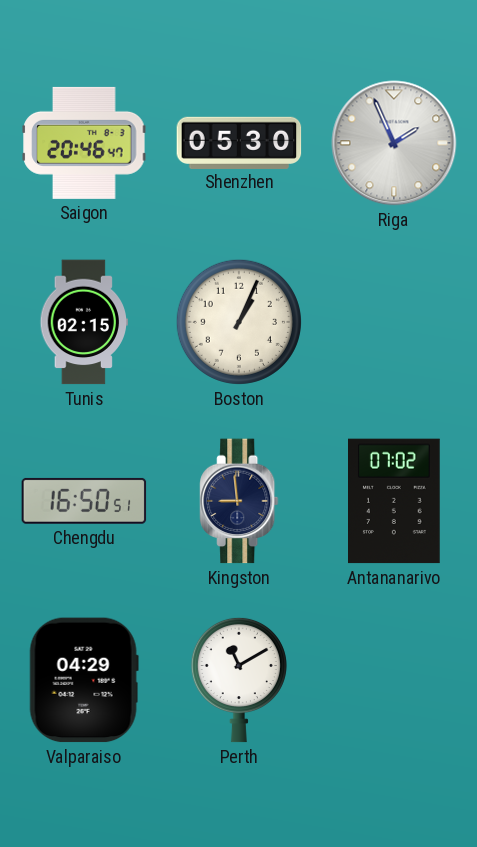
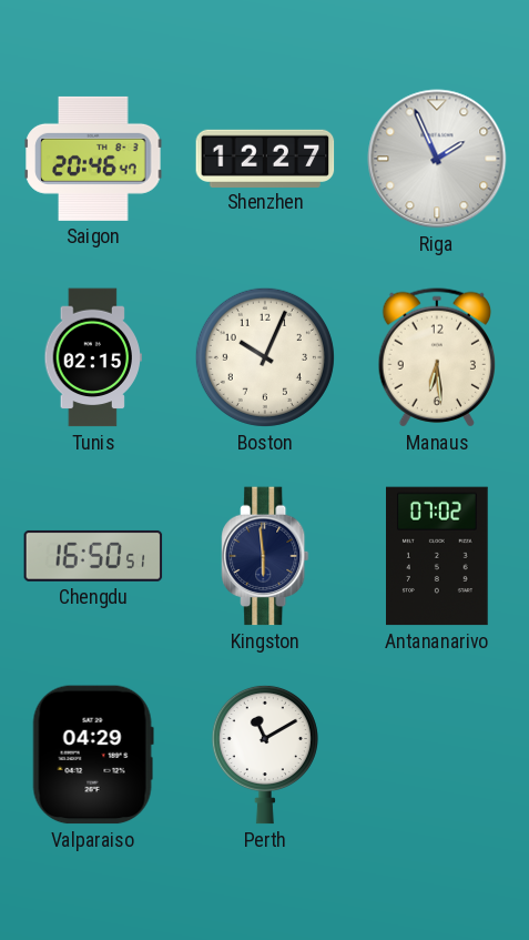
Shenzhen: 05:30 -> 12:27 (265, 158)
Boston: 1:04 -> 10:04 (265, 357)
Manaus: none -> 6:29 (436, 357)
Kingston: 8:59 -> 5:59 (265, 556)
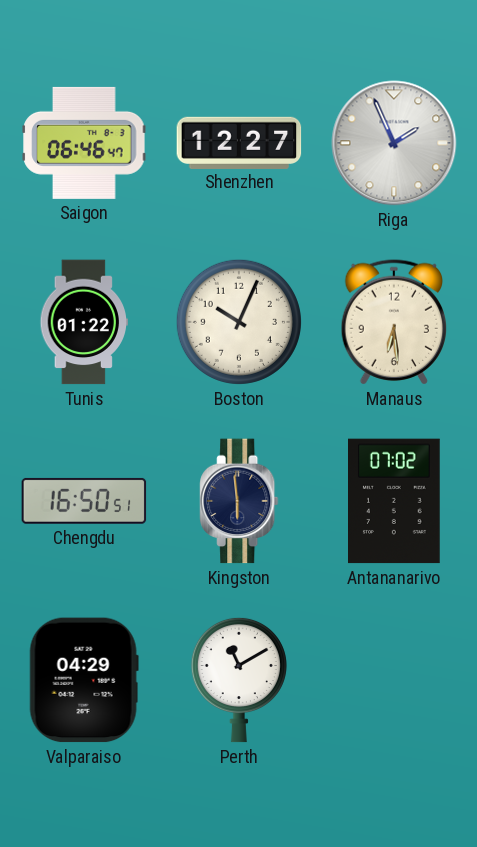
Saigon: 20:46 -> 06:46 (84, 143)
Tunis: 02:15 -> 01:22 (83, 322)
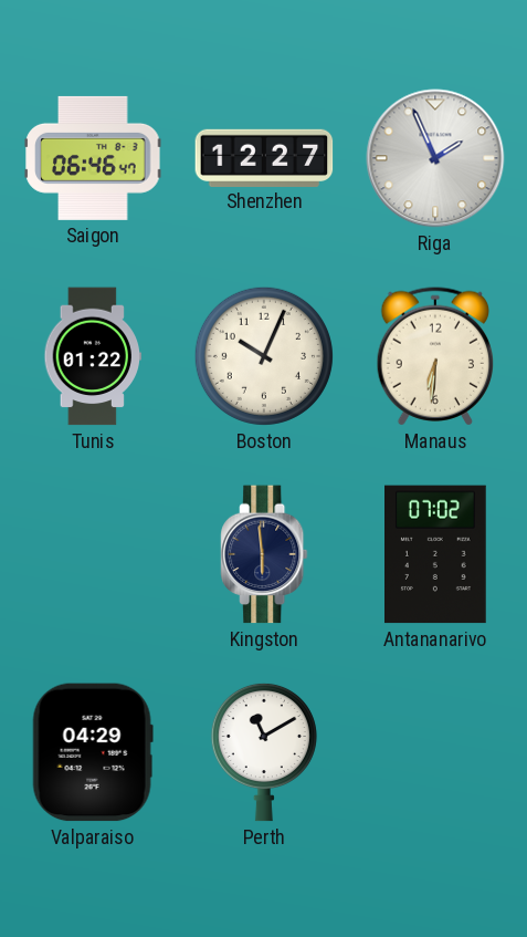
Manaus: 6:29 -> 6:31 (434, 356)
Chengdu: 16:50 -> none (84, 501)
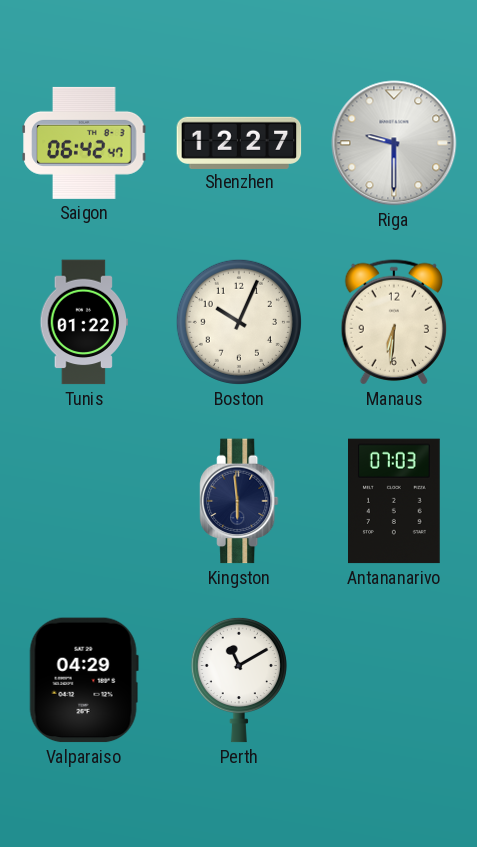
Saigon: 06:46 -> 06:42 (84, 143)
Riga: 1:56 -> 9:30 (394, 143)
Antananarivo: 07:02 -> 07:03 (395, 501)
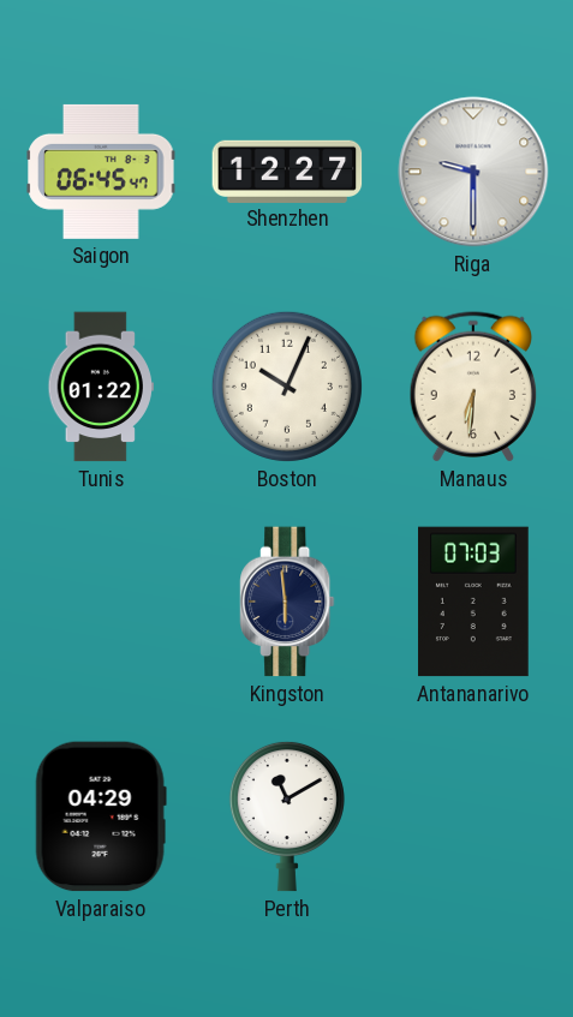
Saigon: 06:42 -> 06:45 (101, 172)
